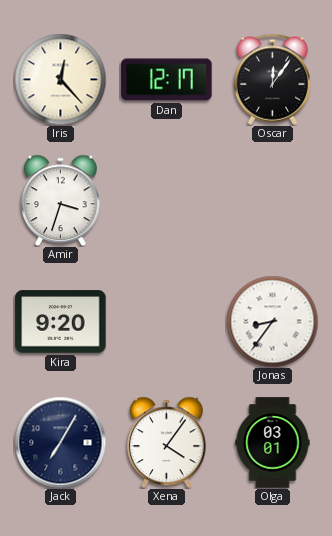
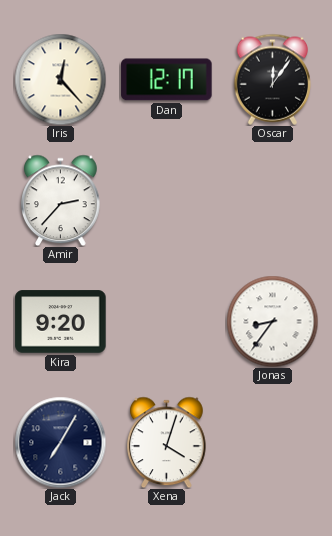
Amir: 3:33 -> 2:37 (61, 200)
Xena: 4:06 -> 4:03 (167, 442)
Olga: 03:01 -> none (273, 443)
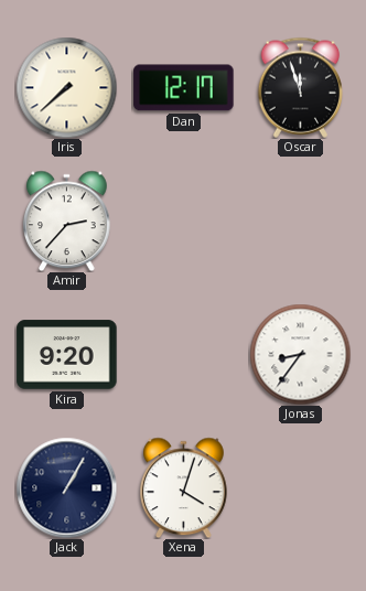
Iris: 12:23 -> 7:38 (66, 87)
Oscar: 12:06 -> 11:57 (301, 87)
Jack: 7:05 -> 1:05 (66, 487)
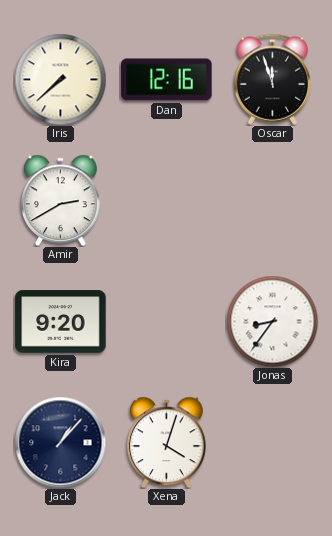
Dan: 12:17 -> 12:16 (167, 80)
Amir: 2:37 -> 2:40 (61, 200)
Jack: 1:05 -> 1:07 (60, 442)
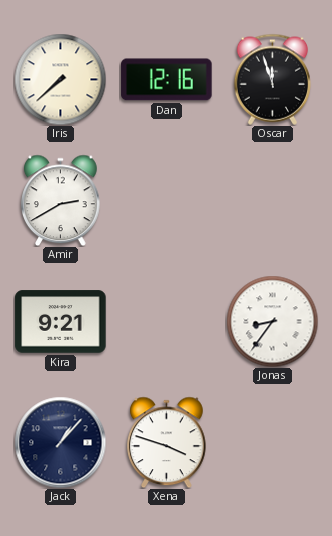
Kira: 9:20 -> 9:21 (61, 322)
Xena: 4:03 -> 3:48 (167, 442)
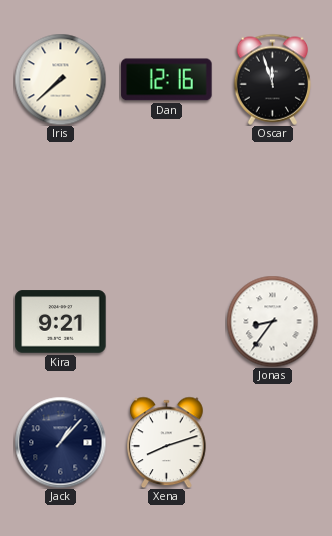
Amir: 2:40 -> none (61, 200)
Xena: 3:48 -> 8:12 (167, 442)
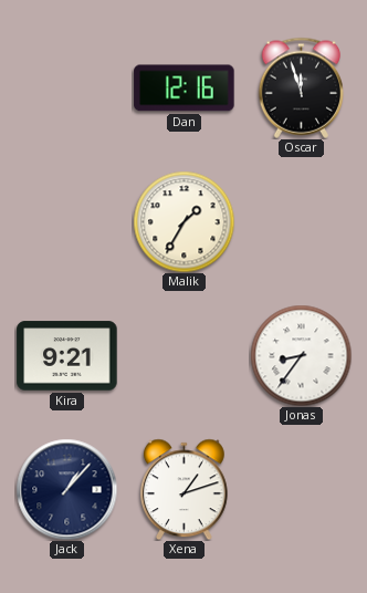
Iris: 7:38 -> none (60, 79)
Malik: none -> 1:35 (183, 221)
Xena: 8:12 -> 1:12 (185, 489)
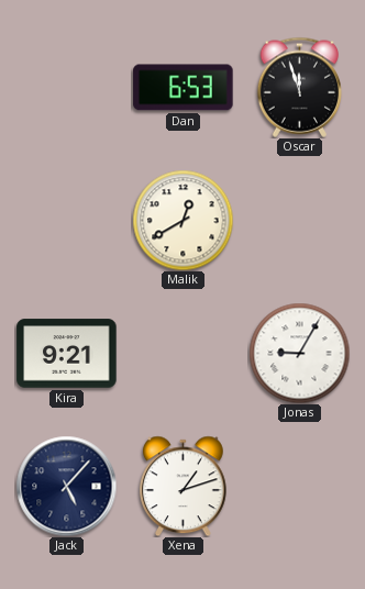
Dan: 12:16 -> 6:53 (184, 88)
Malik: 1:35 -> 12:40 (182, 220)
Jonas: 8:36 -> 9:05 (299, 353)
Jack: 1:07 -> 5:07 (66, 486)
